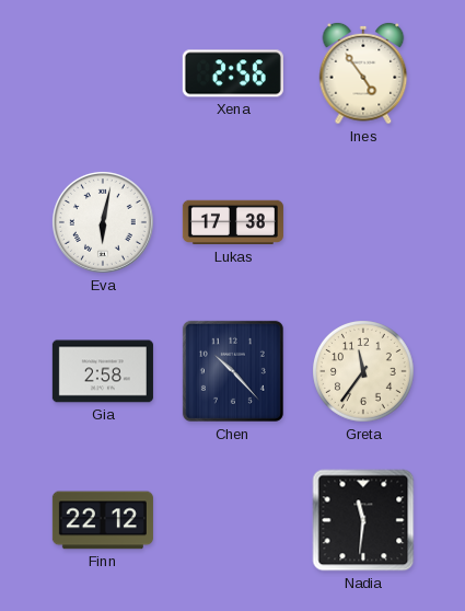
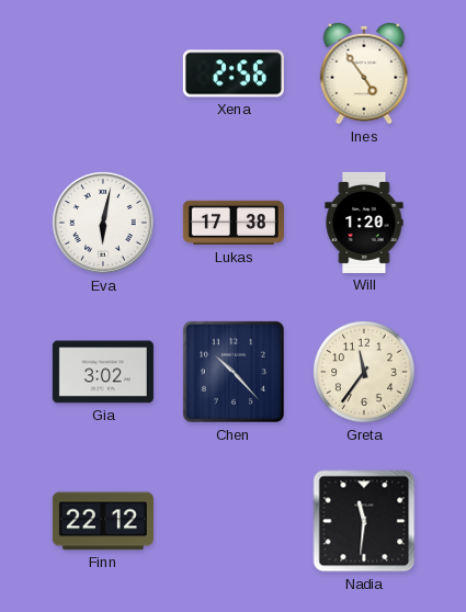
Will: none -> 1:20 (364, 223)
Gia: 2:58 -> 3:02 (103, 372)
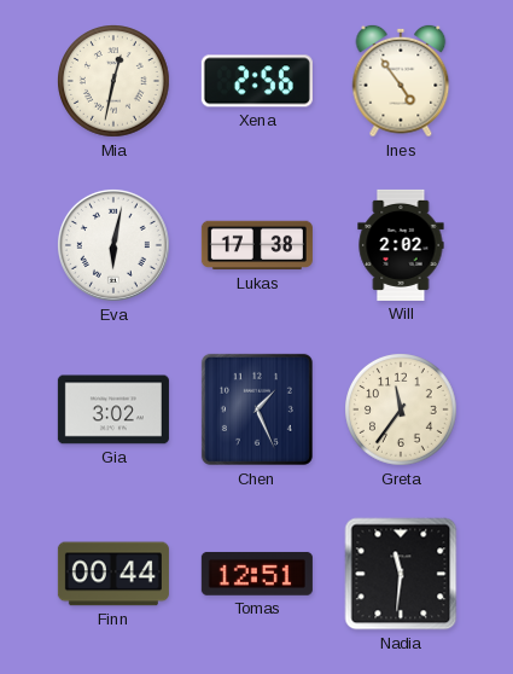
Mia: none -> 12:32 (115, 82)
Will: 1:20 -> 2:02 (401, 245)
Chen: 10:23 -> 1:26 (257, 409)
Finn: 22:12 -> 00:44 (113, 574)
Tomas: none -> 12:51 (257, 574)
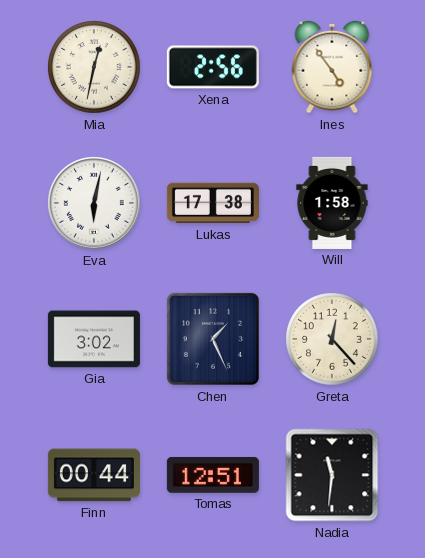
Will: 2:02 -> 1:58 (332, 203)
Greta: 11:36 -> 12:23 (333, 340)
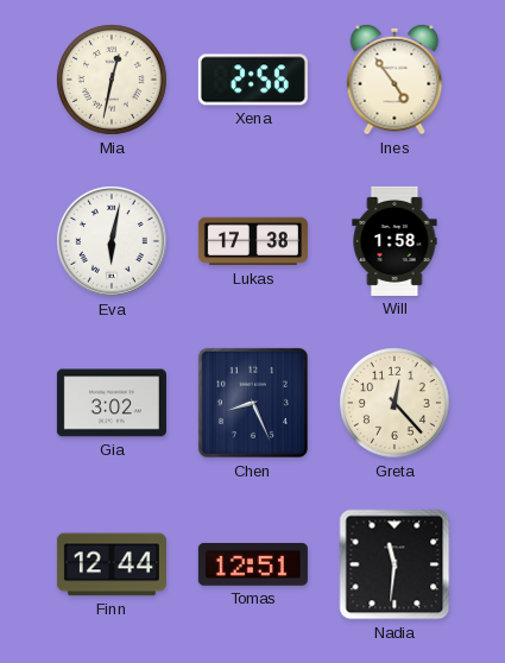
Chen: 1:26 -> 8:26 (253, 403)
Finn: 00:44 -> 12:44 (112, 564)
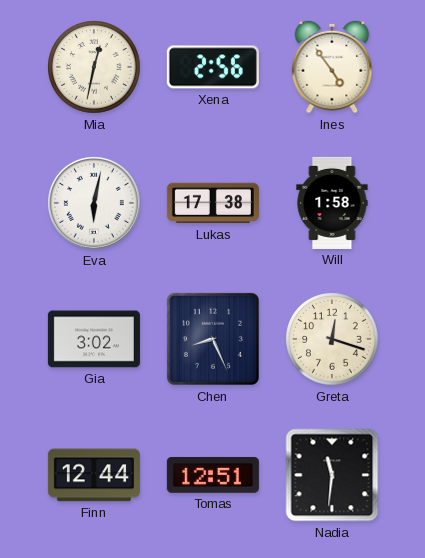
Greta: 12:23 -> 12:18 (333, 340)
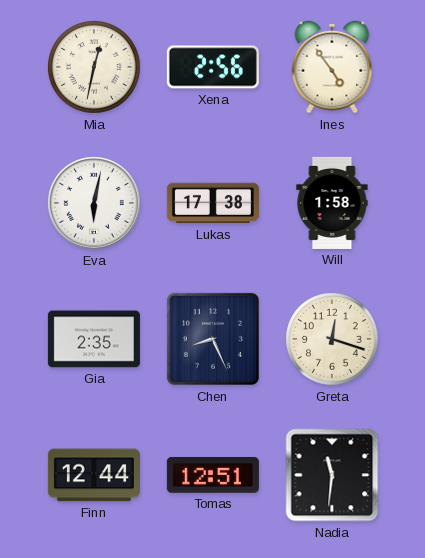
Gia: 3:02 -> 2:35 (94, 339)
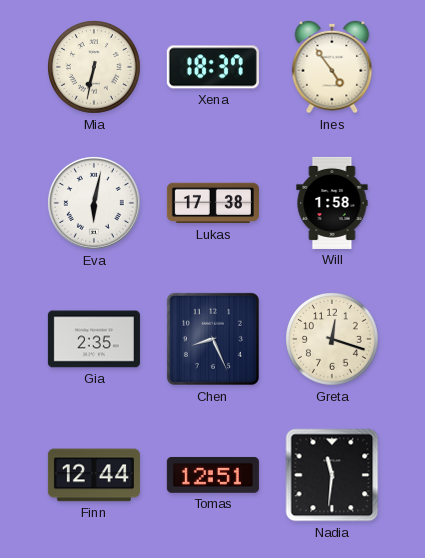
Mia: 12:32 -> 6:32 (95, 68)
Xena: 2:56 -> 18:37 (213, 67)
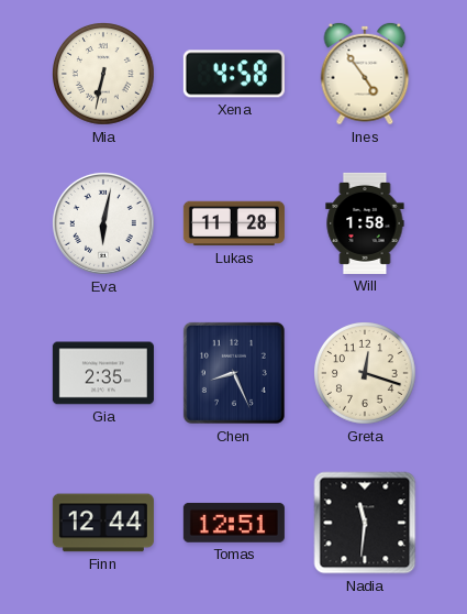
Xena: 18:37 -> 4:58 (234, 74)
Lukas: 17:38 -> 11:28 (234, 223)
